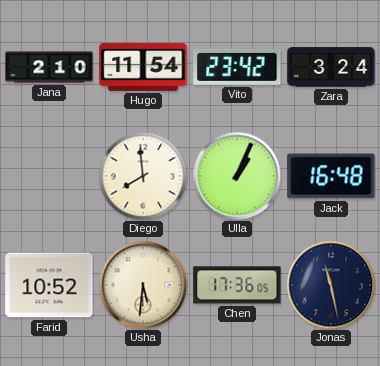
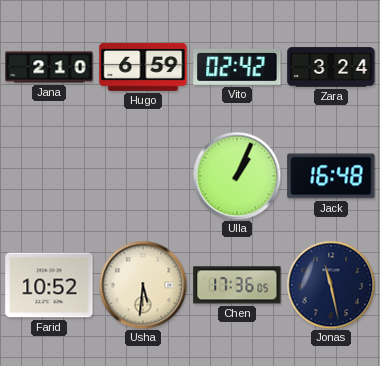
Hugo: 11:54 -> 6:59 (143, 67)
Vito: 23:42 -> 02:42 (237, 67)
Diego: 7:59 -> none (143, 176)
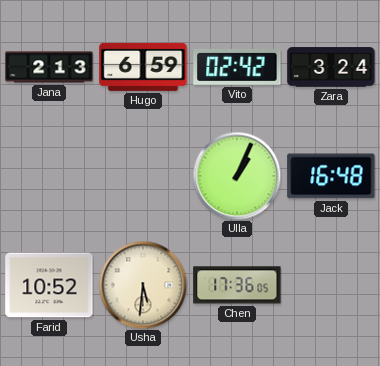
Jana: 2:10 -> 2:13 (49, 67)
Jonas: 11:28 -> none (331, 285)
